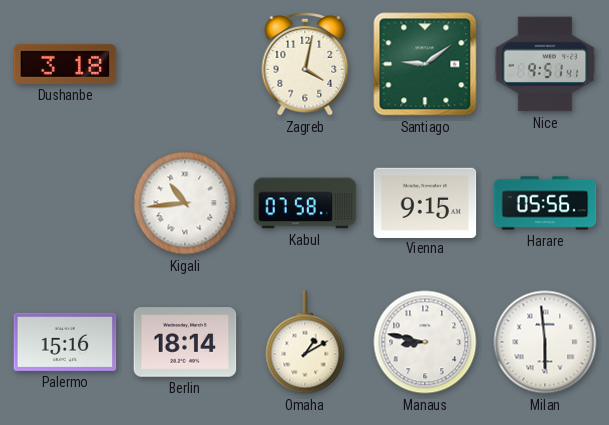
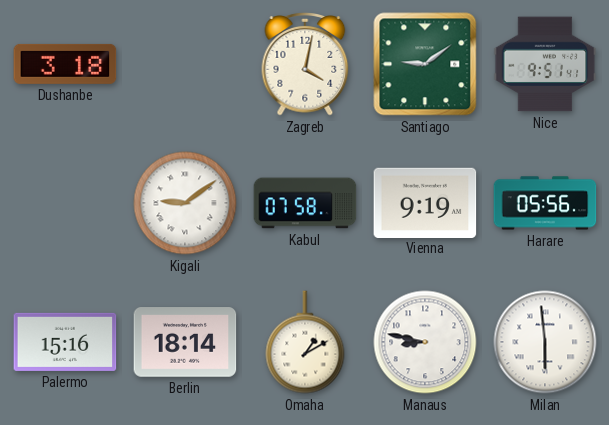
Kigali: 10:44 -> 9:09 (185, 203)
Vienna: 9:15 -> 9:19 (425, 202)
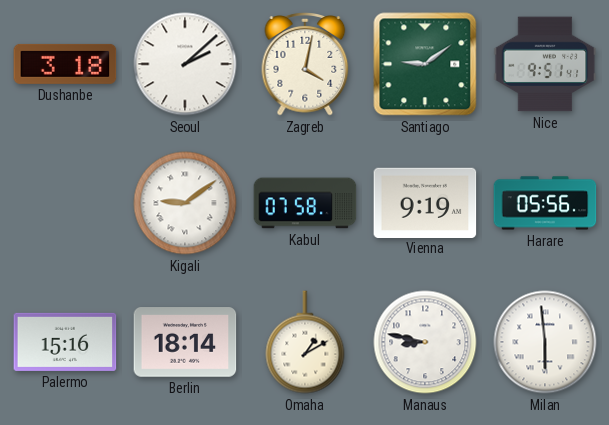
Seoul: none -> 2:08 (185, 64)
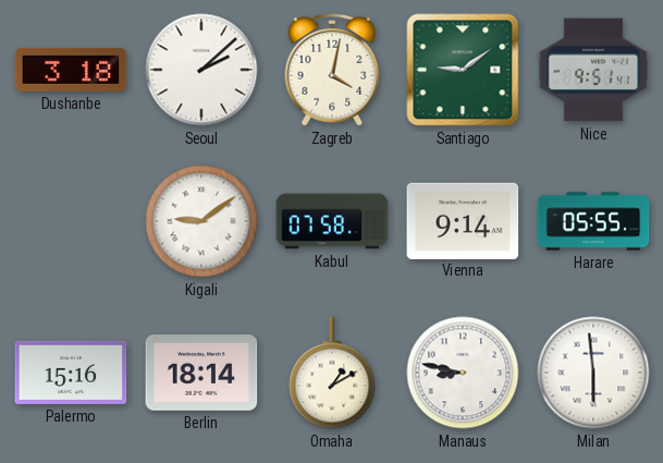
Vienna: 9:19 -> 9:14 (463, 220)
Harare: 05:56 -> 05:55 (593, 221)
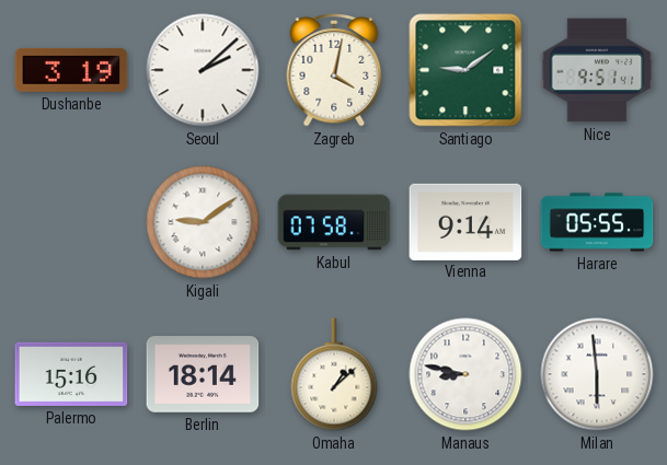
Dushanbe: 3:18 -> 3:19 (71, 70)
Omaha: 1:10 -> 1:08 (334, 374)
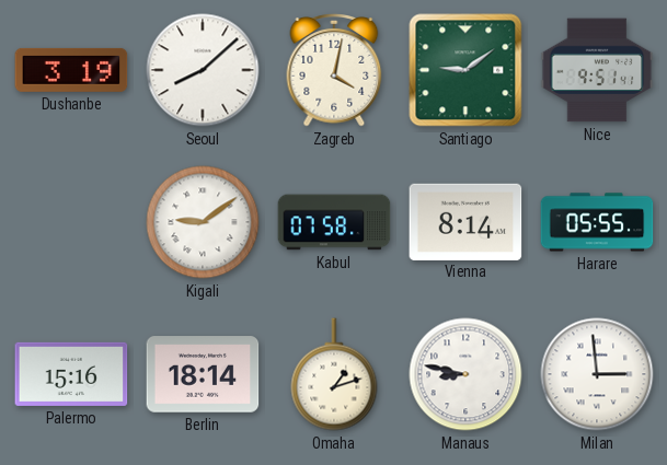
Seoul: 2:08 -> 8:08 (203, 70)
Vienna: 9:14 -> 8:14 (465, 221)
Omaha: 1:08 -> 1:12 (334, 374)
Milan: 5:59 -> 2:59 (597, 374)
